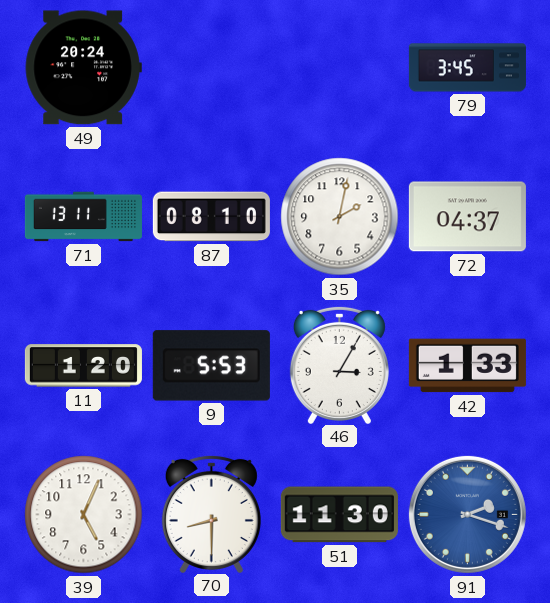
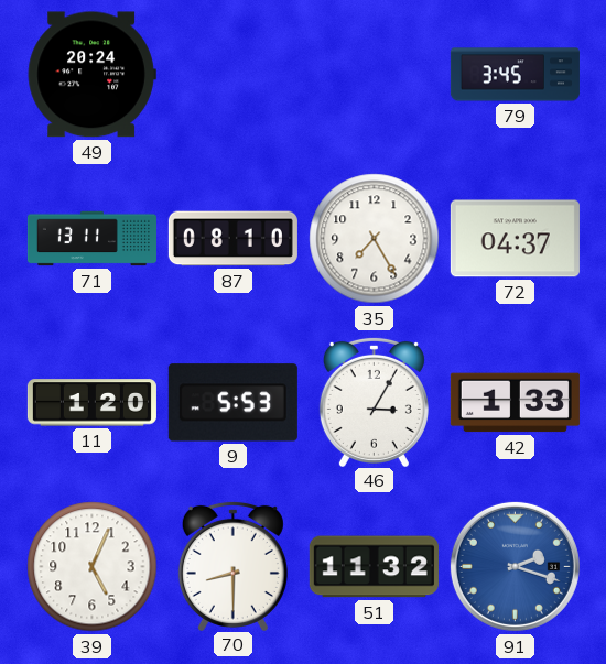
35: 2:02 -> 7:25 (375, 239)
51: 11:30 -> 11:32 (374, 567)
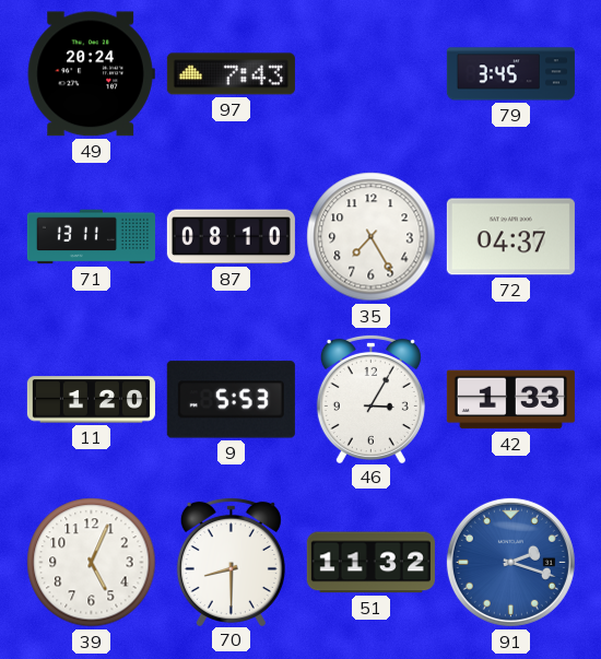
97: none -> 7:43 (231, 74)
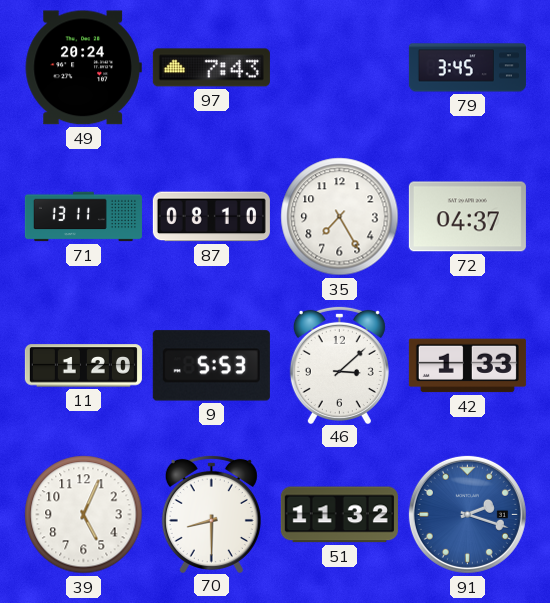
46: 3:05 -> 3:08 (339, 364)
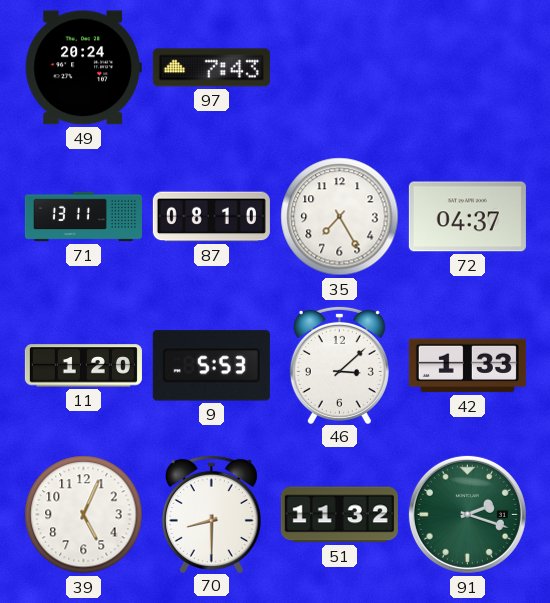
79: 3:45 -> none (467, 68)
91 dial: blue -> green (467, 514)
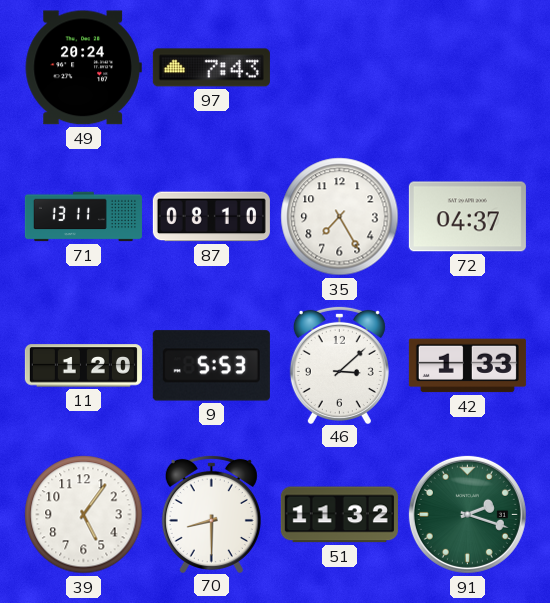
39: 5:04 -> 5:06 (84, 515)
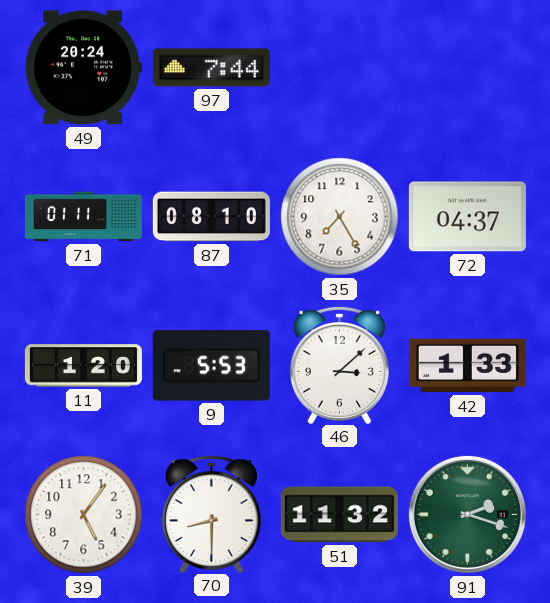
97: 7:43 -> 7:44 (211, 68)
71: 13:11 -> 01:11 (83, 217)
